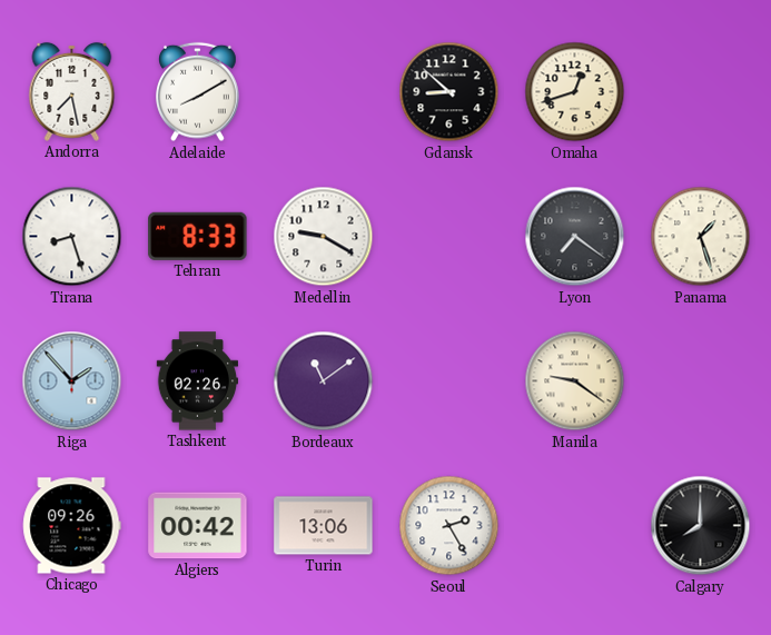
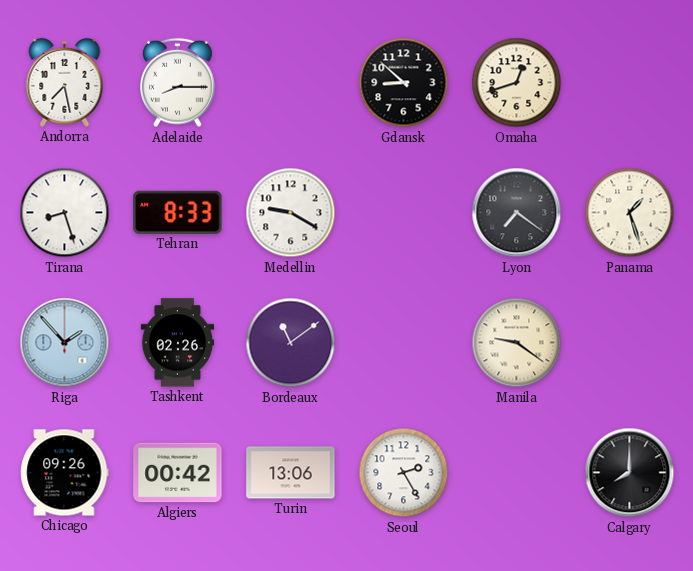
Adelaide: 8:10 -> 8:15 (178, 83)
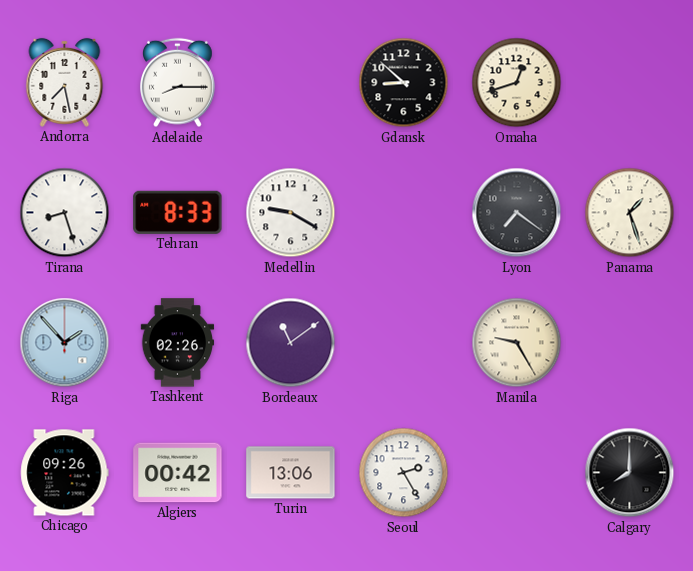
Manila: 9:21 -> 9:25 (517, 343)
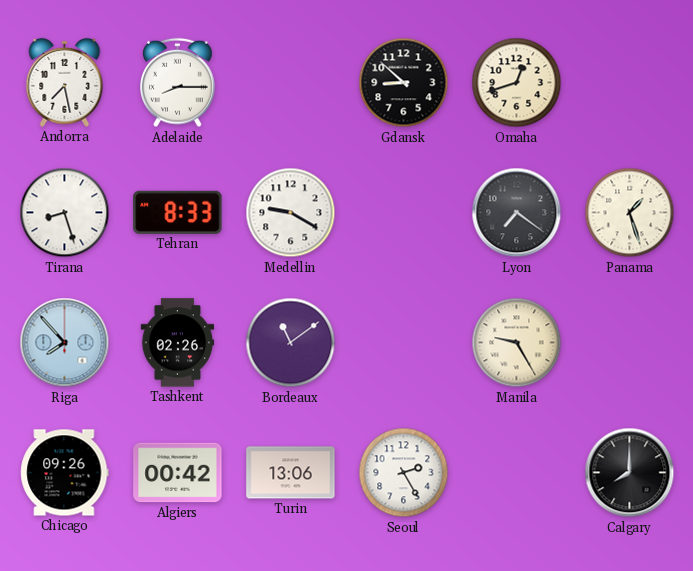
Riga: 1:53 -> 7:53 (65, 343)
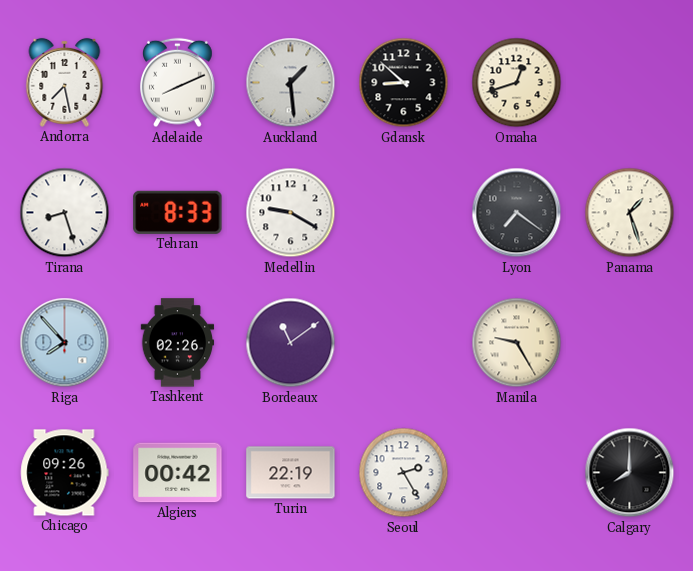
Adelaide: 8:15 -> 8:11 (178, 83)
Auckland: none -> 1:29 (291, 83)
Turin: 13:06 -> 22:19 (291, 473)
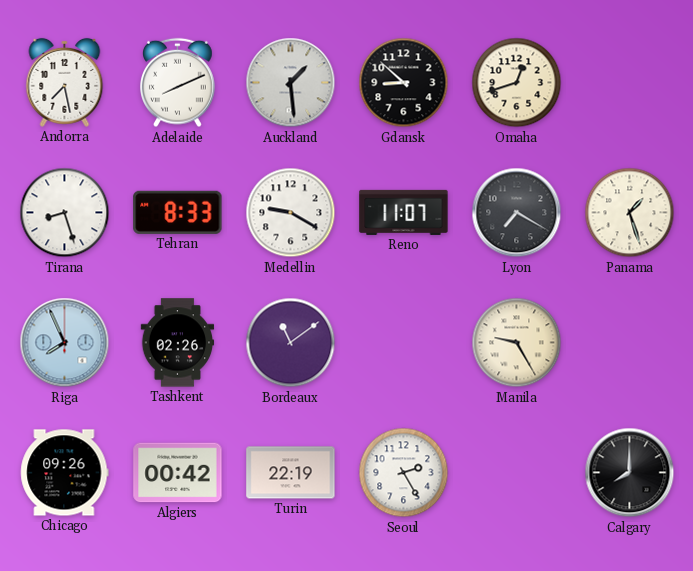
Reno: none -> 11:07 (404, 212)
Lyon: 7:21 -> 7:20 (517, 213)
Riga: 7:53 -> 7:56 (65, 343)
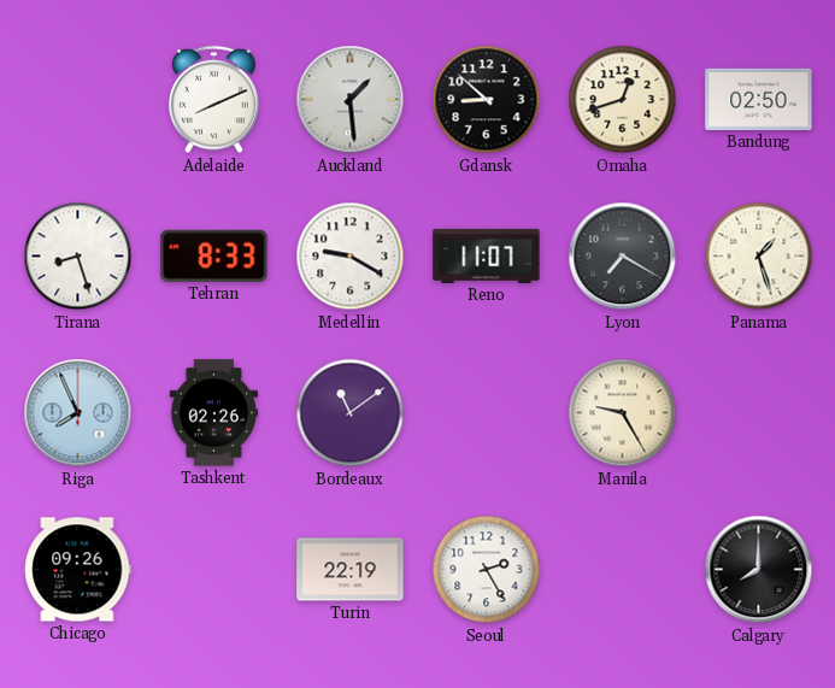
Andorra: 7:28 -> none (65, 82)
Bandung: none -> 02:50 (759, 99)
Algiers: 00:42 -> none (178, 473)
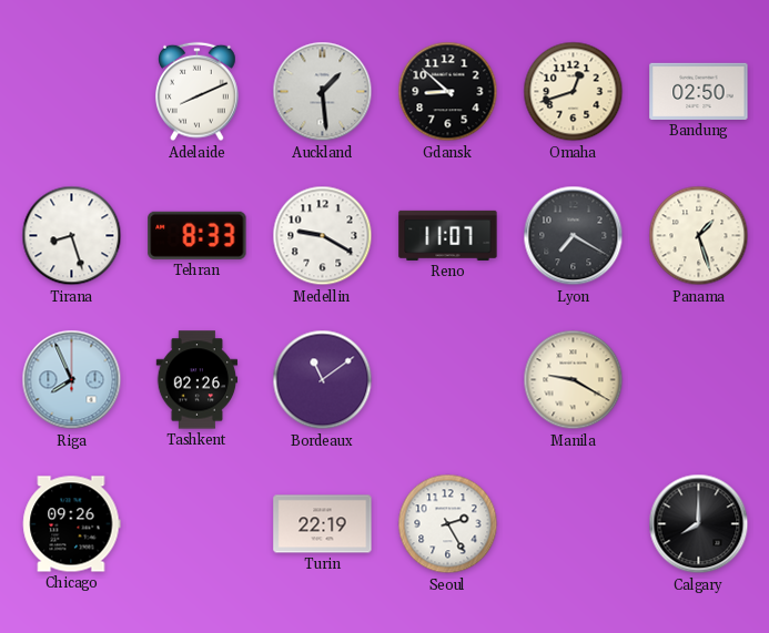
Manila: 9:25 -> 9:20 (574, 380)
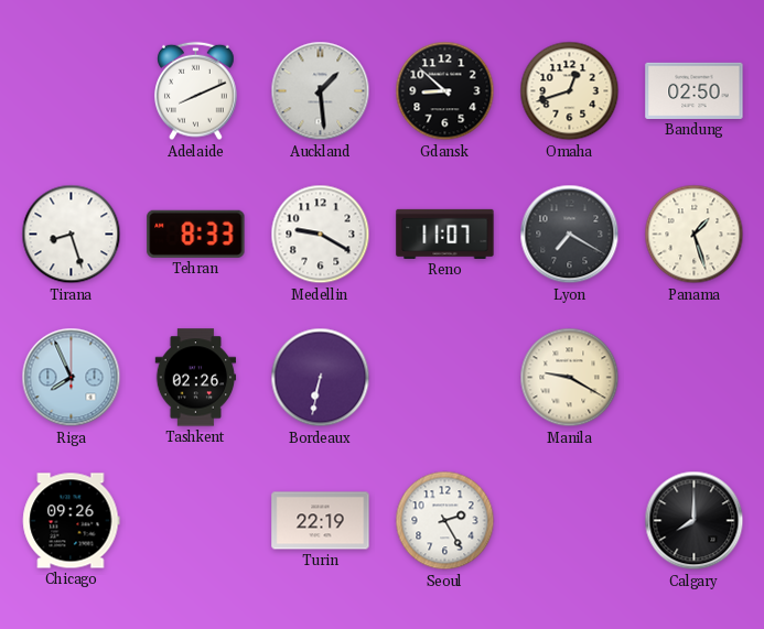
Bordeaux: 11:09 -> 6:32 (321, 378)
